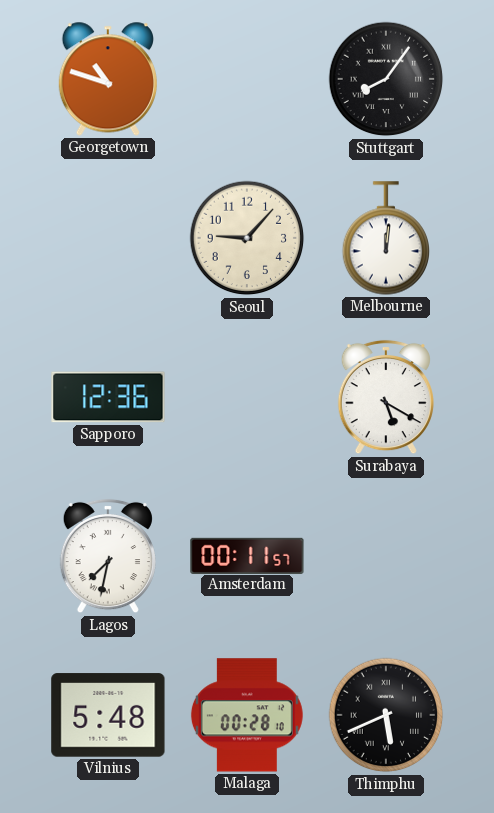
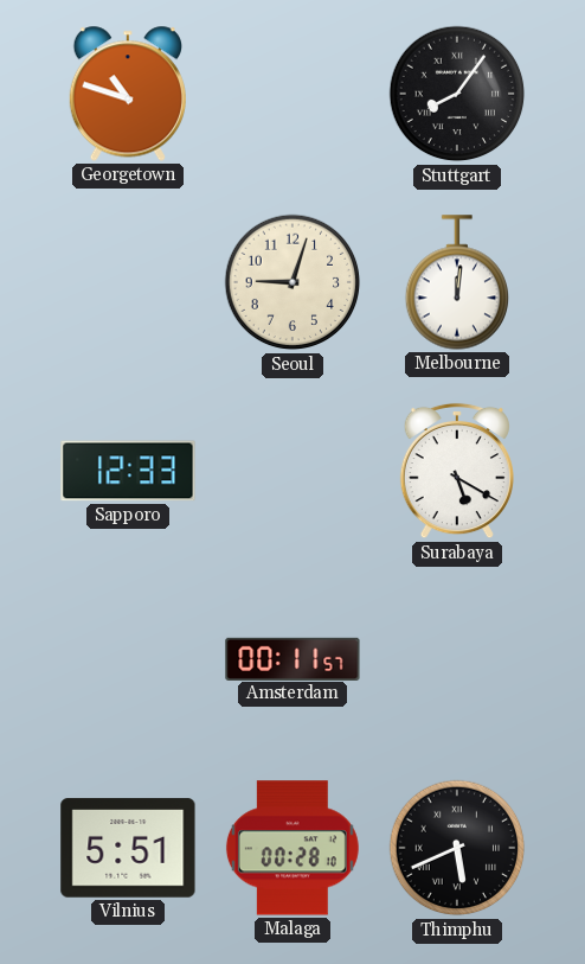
Seoul: 9:07 -> 9:03 (292, 282)
Sapporo: 12:36 -> 12:33 (128, 471)
Lagos: 7:32 -> none (108, 556)
Vilnius: 5:48 -> 5:51 (128, 848)
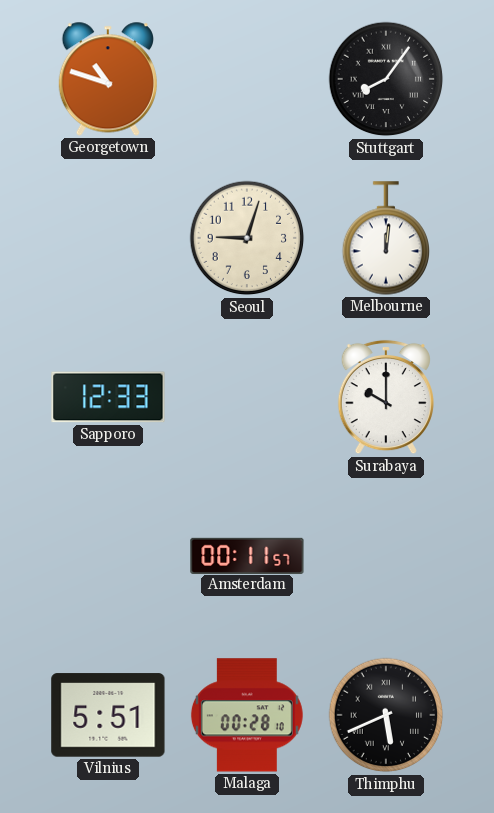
Surabaya: 5:20 -> 10:00 (386, 397)
